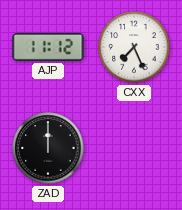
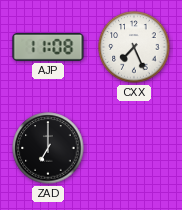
AJP: 11:12 -> 11:08 (48, 47)
ZAD: 12:00 -> 7:00 (48, 148)
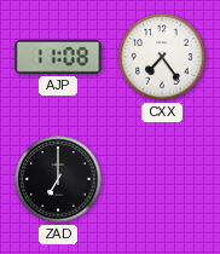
CXX: 7:26 -> 7:24 (162, 57)
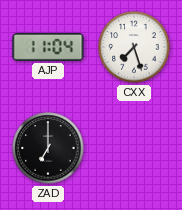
AJP: 11:08 -> 11:04 (48, 47)
CXX: 7:24 -> 7:27 (134, 47)
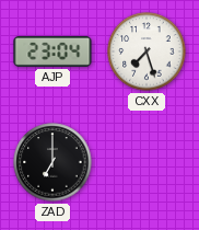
AJP: 11:04 -> 23:04 (52, 51)
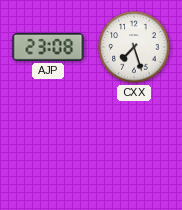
AJP: 23:04 -> 23:08 (48, 47)
ZAD: 7:00 -> none (52, 162)
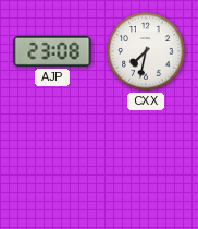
CXX: 7:27 -> 7:32 (146, 51)
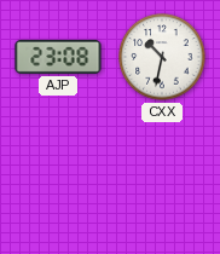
CXX: 7:32 -> 10:32 (162, 57)
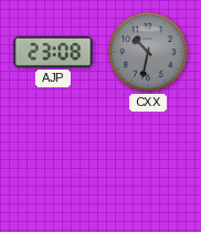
CXX dial: white -> grey (148, 52)
